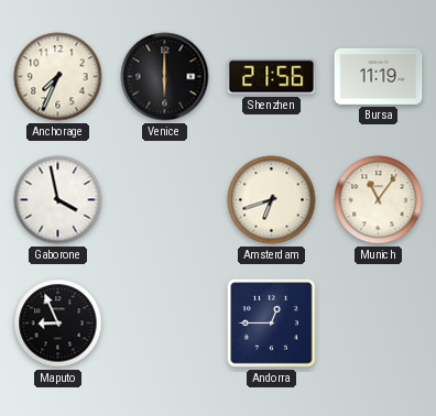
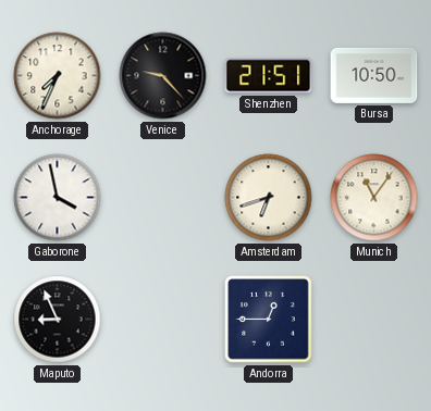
Venice: 6:00 -> 9:23 (163, 76)
Shenzhen: 21:56 -> 21:51 (269, 76)
Bursa: 11:19 -> 10:50 (374, 75)
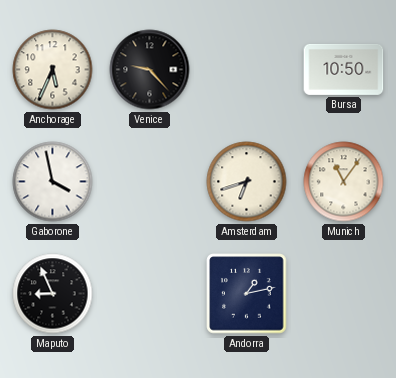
Anchorage: 7:34 -> 5:34 (53, 70)
Shenzhen: 21:51 -> none (269, 76)
Andorra: 12:45 -> 1:13 (247, 294)
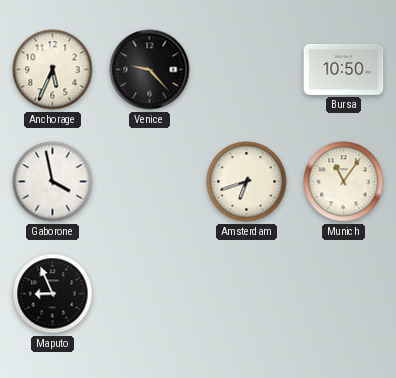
Andorra: 1:13 -> none (247, 294)
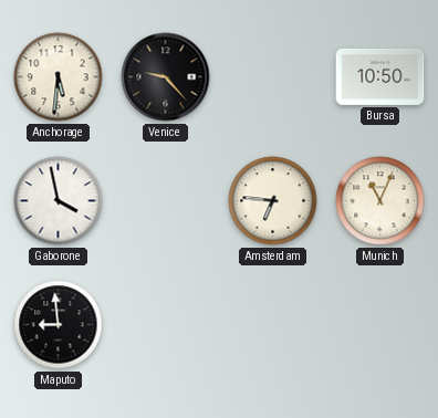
Anchorage: 5:34 -> 5:31 (59, 77)
Amsterdam: 6:42 -> 6:46 (273, 201)
Munich: 11:06 -> 11:04 (380, 201)
Maputo: 8:56 -> 8:59 (59, 325)
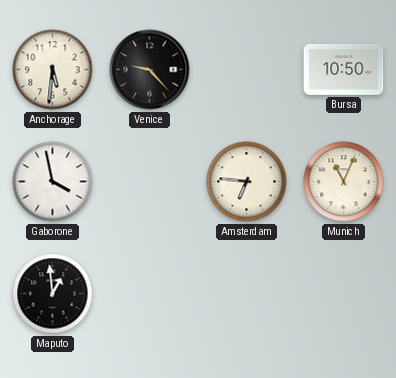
Maputo: 8:59 -> 12:59 (53, 294)
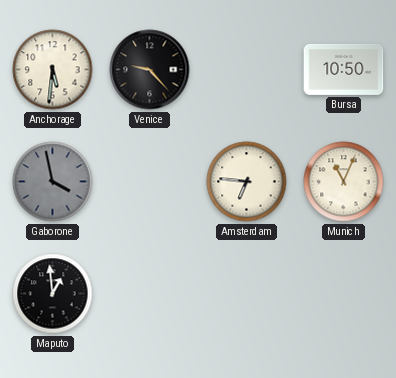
Gaborone dial: white -> grey (53, 182)
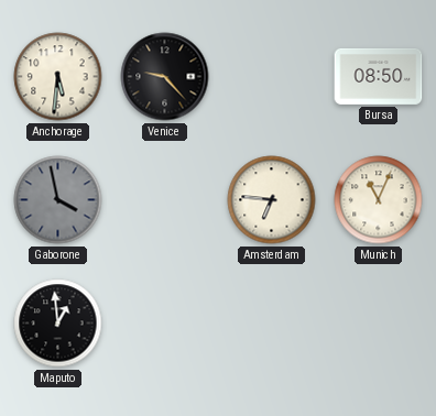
Bursa: 10:50 -> 08:50 (379, 76)
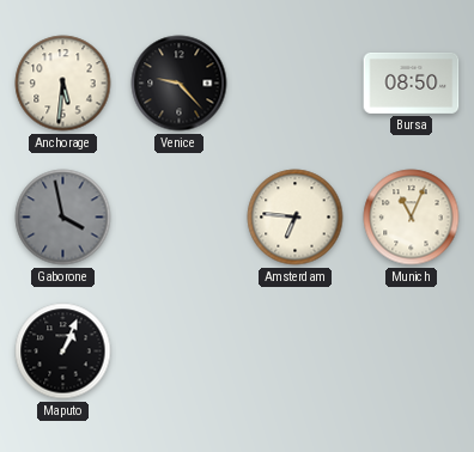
Maputo: 12:59 -> 1:04 (63, 352)
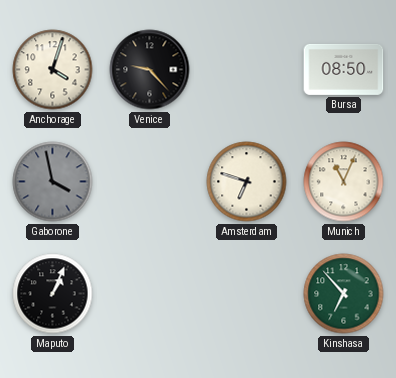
Anchorage: 5:31 -> 4:03 (53, 70)
Amsterdam: 6:46 -> 6:48 (247, 182)
Kinshasa: none -> 6:53 (344, 294)
